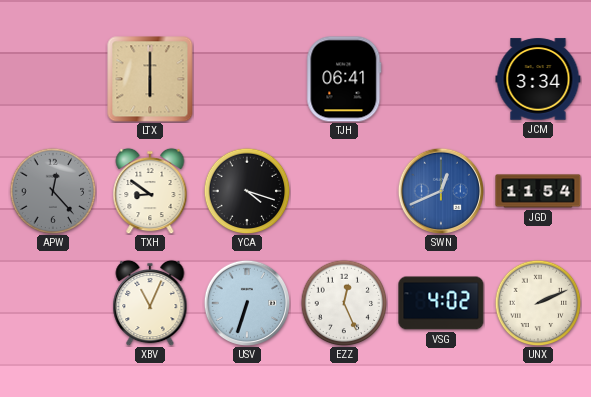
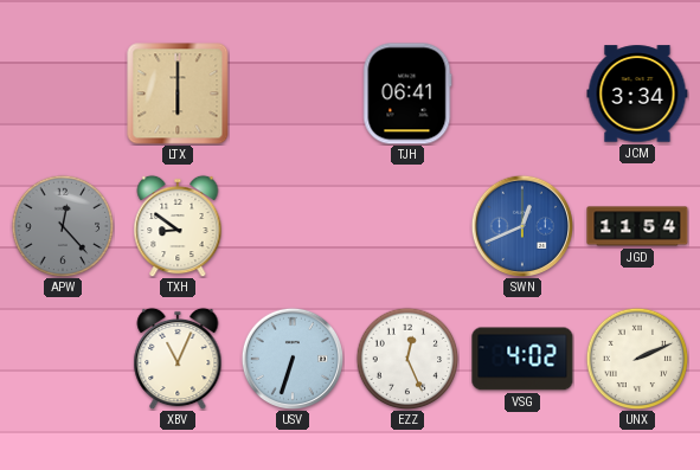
YCA: 4:18 -> none (247, 191)
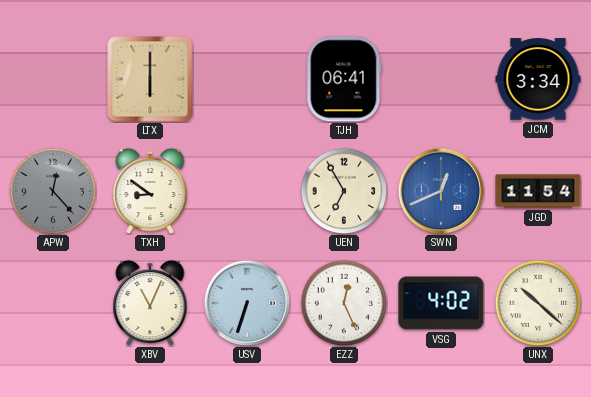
UEN: none -> 6:55 (344, 191)
UNX: 2:11 -> 10:22 (538, 303)
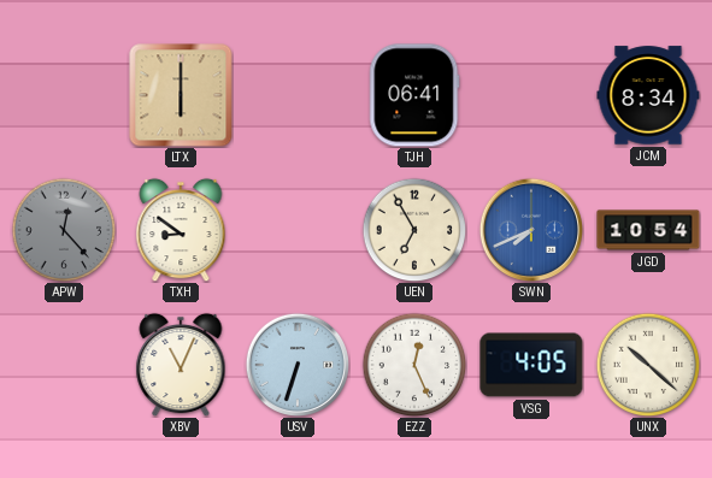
JCM: 3:34 -> 8:34 (648, 95)
SWN: 12:41 -> 7:41 (530, 229)
JGD: 11:54 -> 10:54 (648, 230)
VSG: 4:02 -> 4:05 (531, 365)
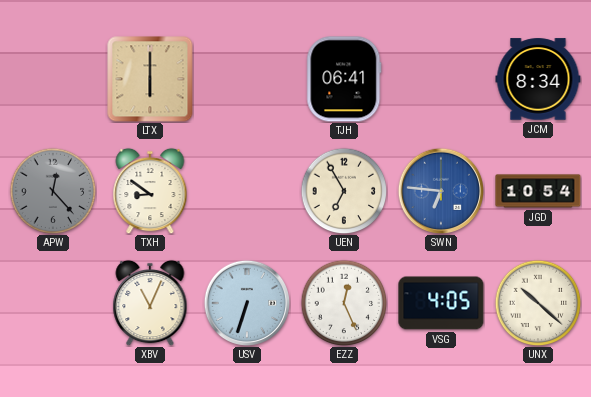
SWN: 7:41 -> 6:46 (440, 190)
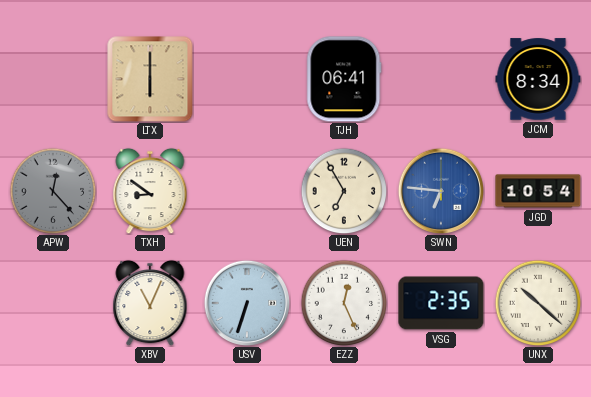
VSG: 4:05 -> 2:35 (441, 303)
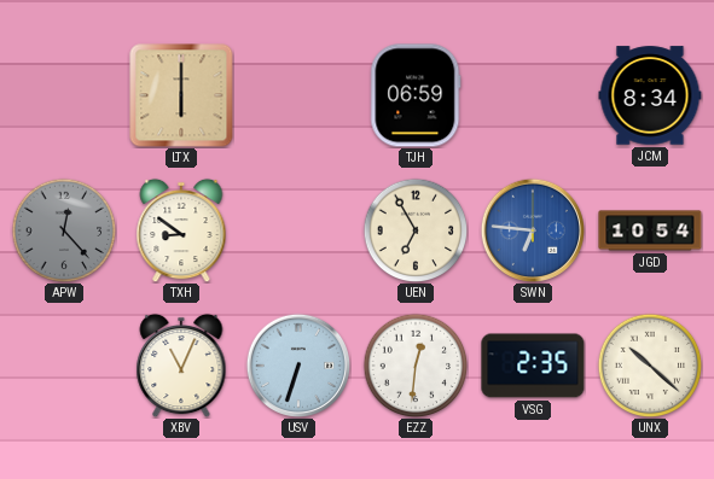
TJH: 06:41 -> 06:59 (416, 95)
EZZ: 12:26 -> 12:31 (416, 366)
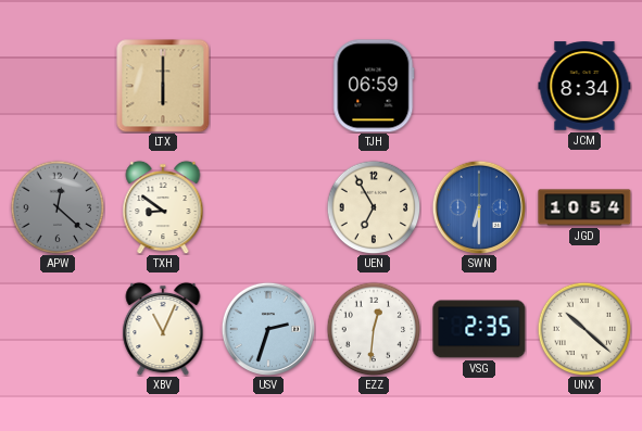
APW: 12:23 -> 12:22 (58, 207)
SWN: 6:46 -> 6:30 (478, 206)
USV: 6:33 -> 2:33 (267, 328)
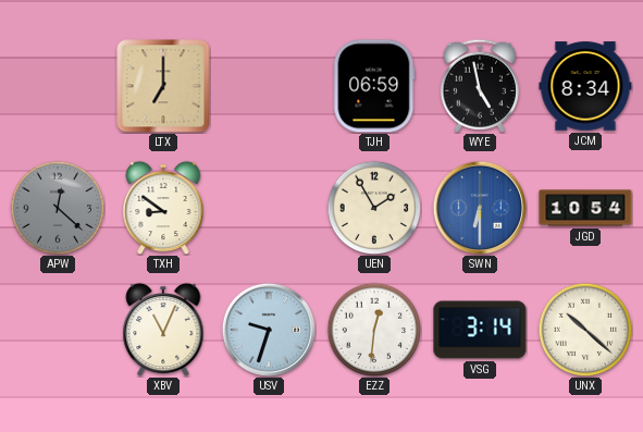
LTX: 6:00 -> 7:00 (163, 86)
WYE: none -> 4:58 (480, 86)
UEN: 6:55 -> 1:55 (374, 208)
USV: 2:33 -> 9:33 (268, 329)
VSG: 2:35 -> 3:14 (480, 330)
